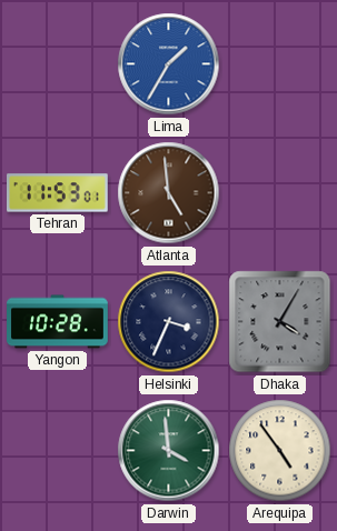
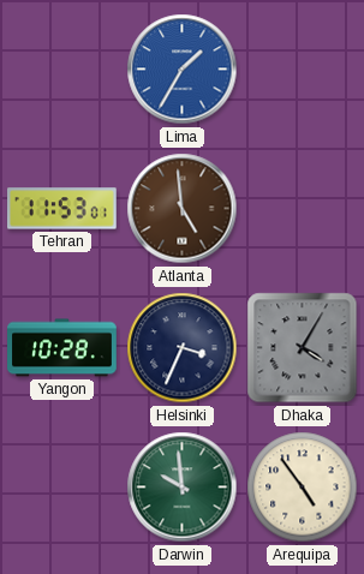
Darwin: 3:59 -> 9:59 (183, 488)
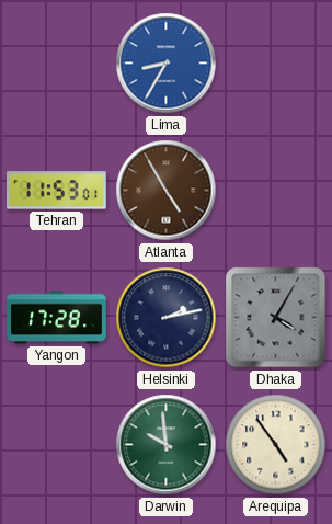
Lima: 1:35 -> 8:35 (167, 64)
Atlanta: 4:59 -> 4:55 (167, 191)
Yangon: 10:28 -> 17:28 (57, 318)
Helsinki: 3:34 -> 2:13 (167, 318)
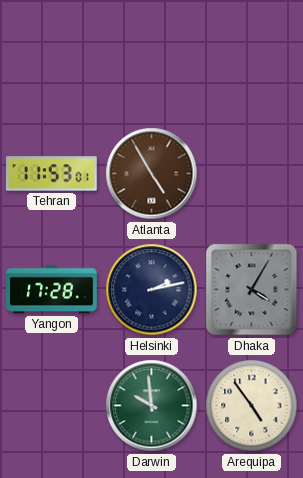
Lima: 8:35 -> none (167, 64)
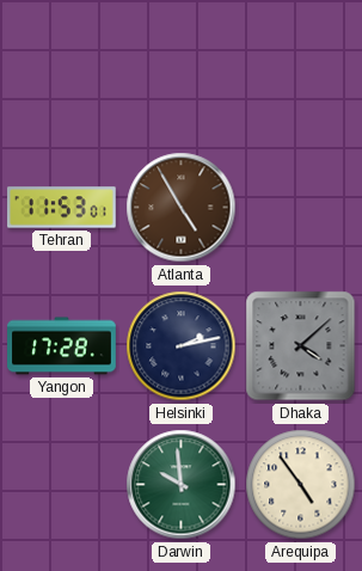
Dhaka: 4:05 -> 4:08 (301, 346)
